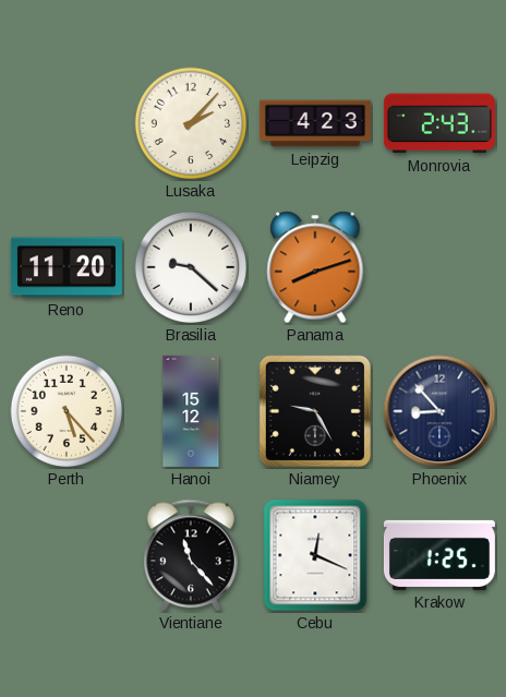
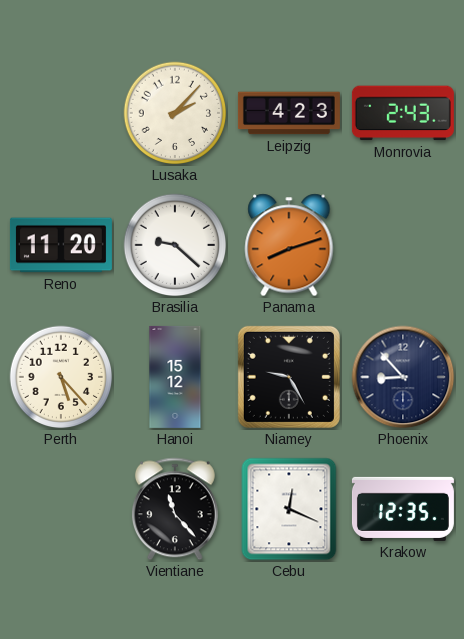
Krakow: 1:25 -> 12:35 (403, 509)
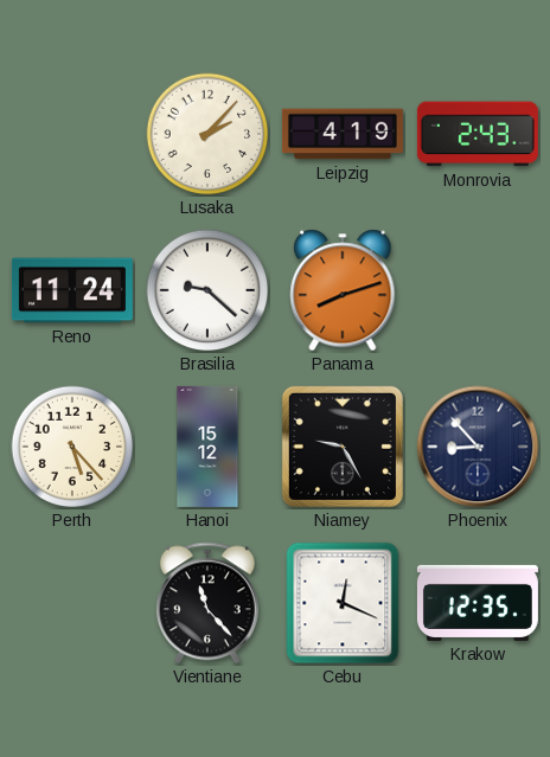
Leipzig: 4:23 -> 4:19 (343, 134)
Reno: 11:20 -> 11:24 (72, 290)
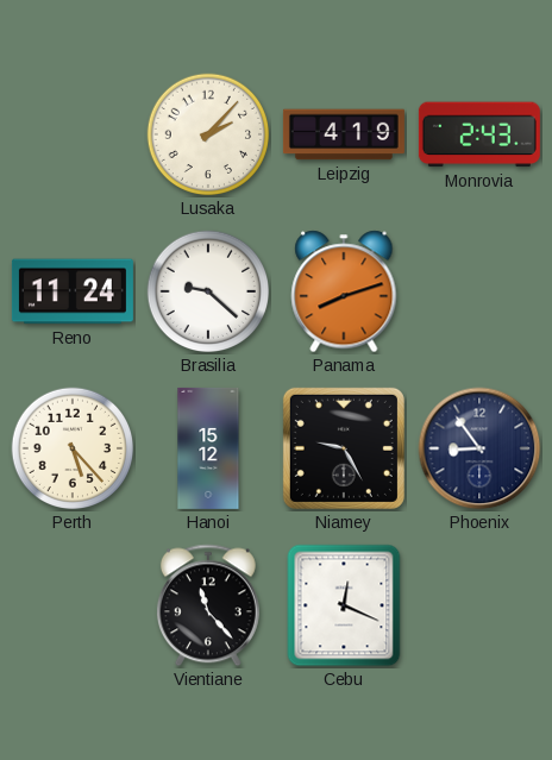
Phoenix: 8:53 -> 8:54 (479, 448)
Krakow: 12:35 -> none (478, 603)
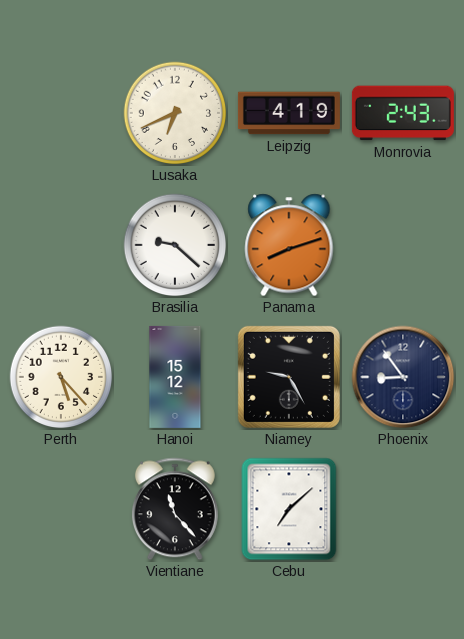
Lusaka: 2:07 -> 6:41 (175, 113)
Reno: 11:24 -> none (73, 291)
Cebu: 12:19 -> 7:08 (289, 509)
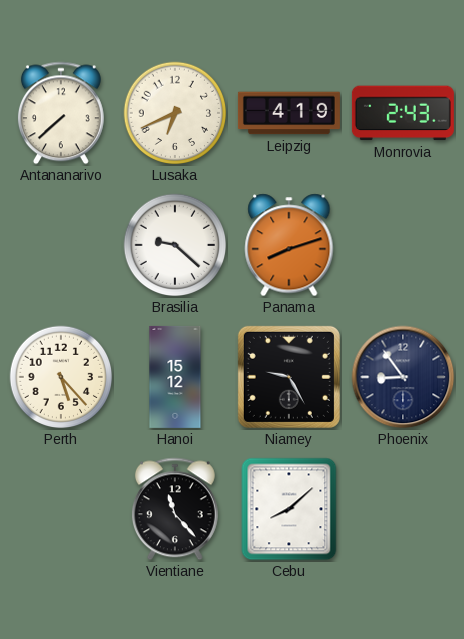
Antananarivo: none -> 7:38 (61, 113)
Cebu: 7:08 -> 8:08 (289, 509)
